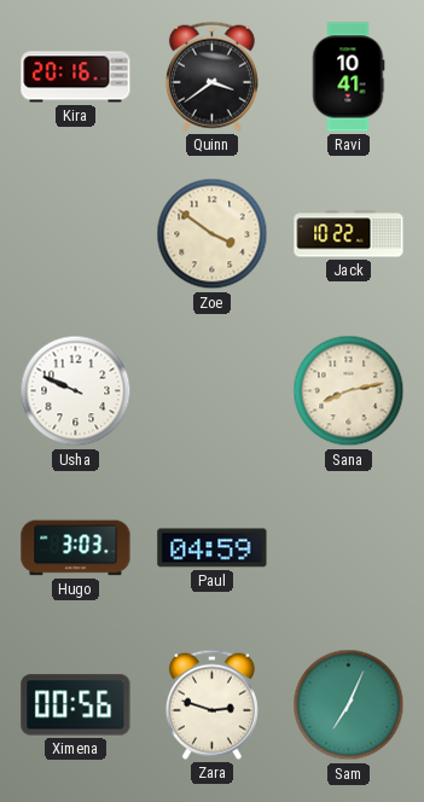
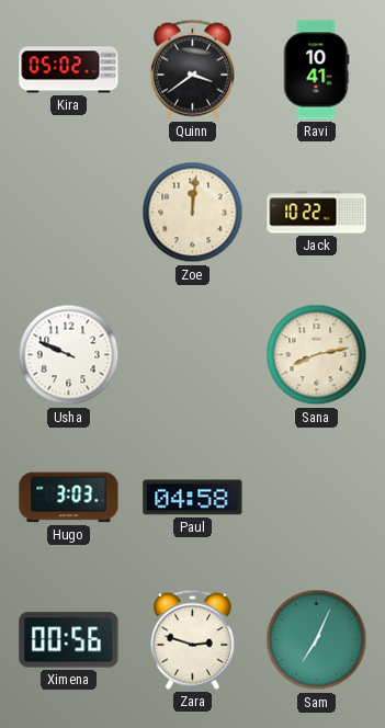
Kira: 20:16 -> 05:02 (69, 70)
Zoe: 3:51 -> 12:01 (193, 213)
Paul: 04:59 -> 04:58 (193, 498)
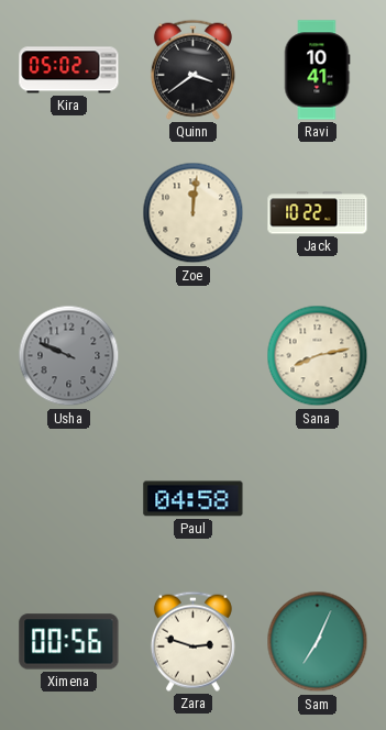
Usha dial: white -> grey (69, 356)
Hugo: 3:03 -> none (69, 498)
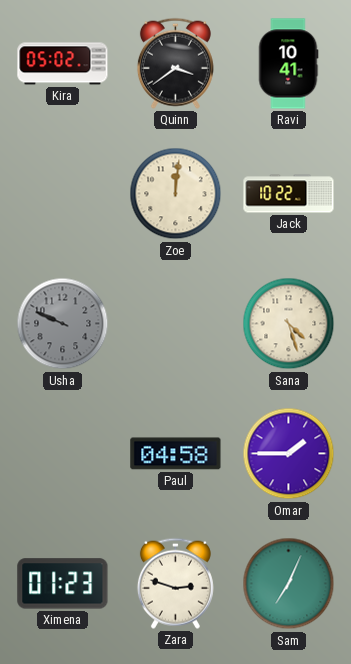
Sana: 8:13 -> 4:27 (289, 324)
Omar: none -> 1:45 (289, 454)
Ximena: 00:56 -> 01:23 (63, 584)
